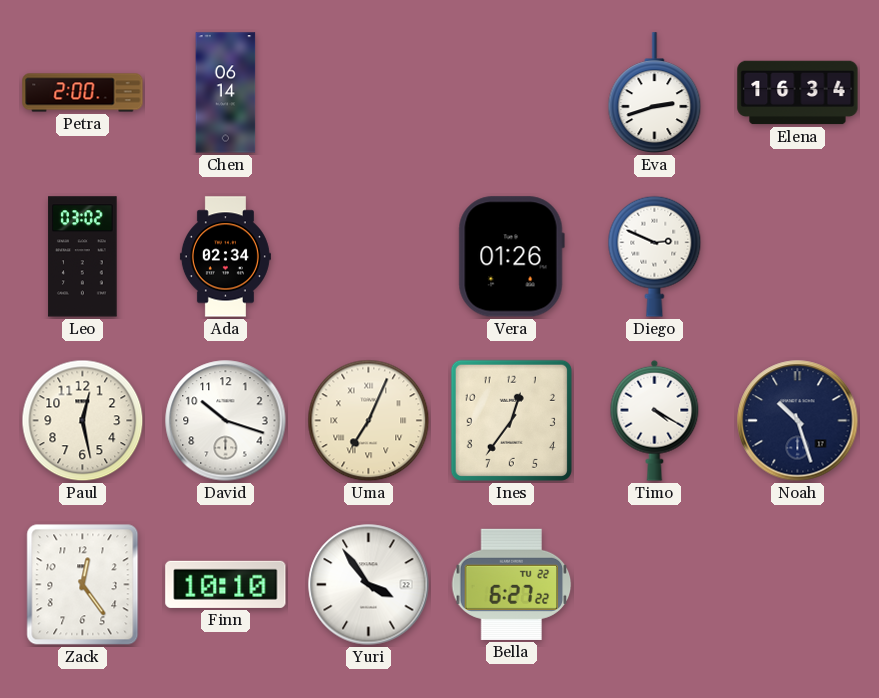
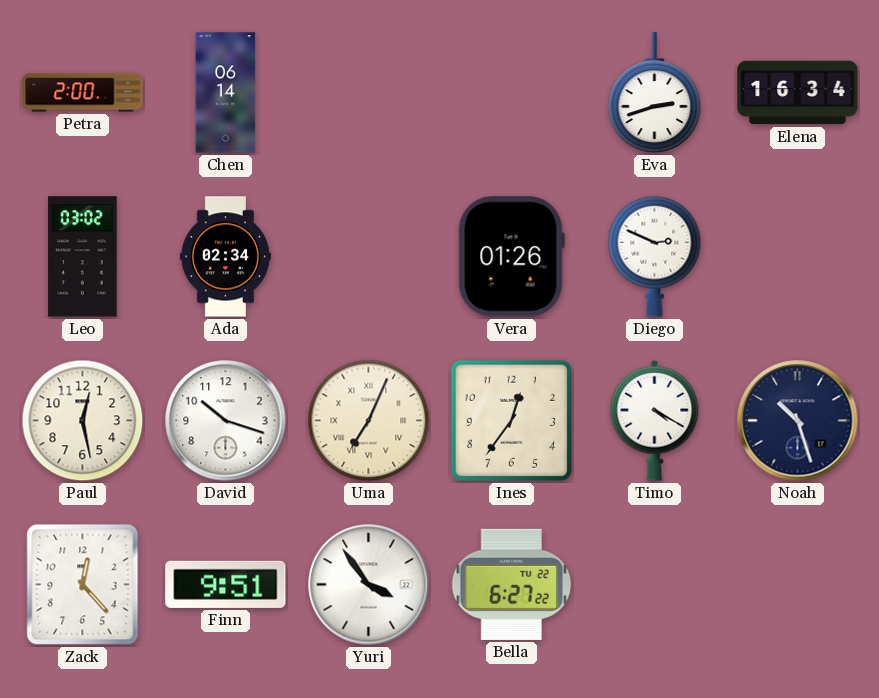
Zack: 12:24 -> 12:23 (83, 585)
Finn: 10:10 -> 9:51 (226, 584)
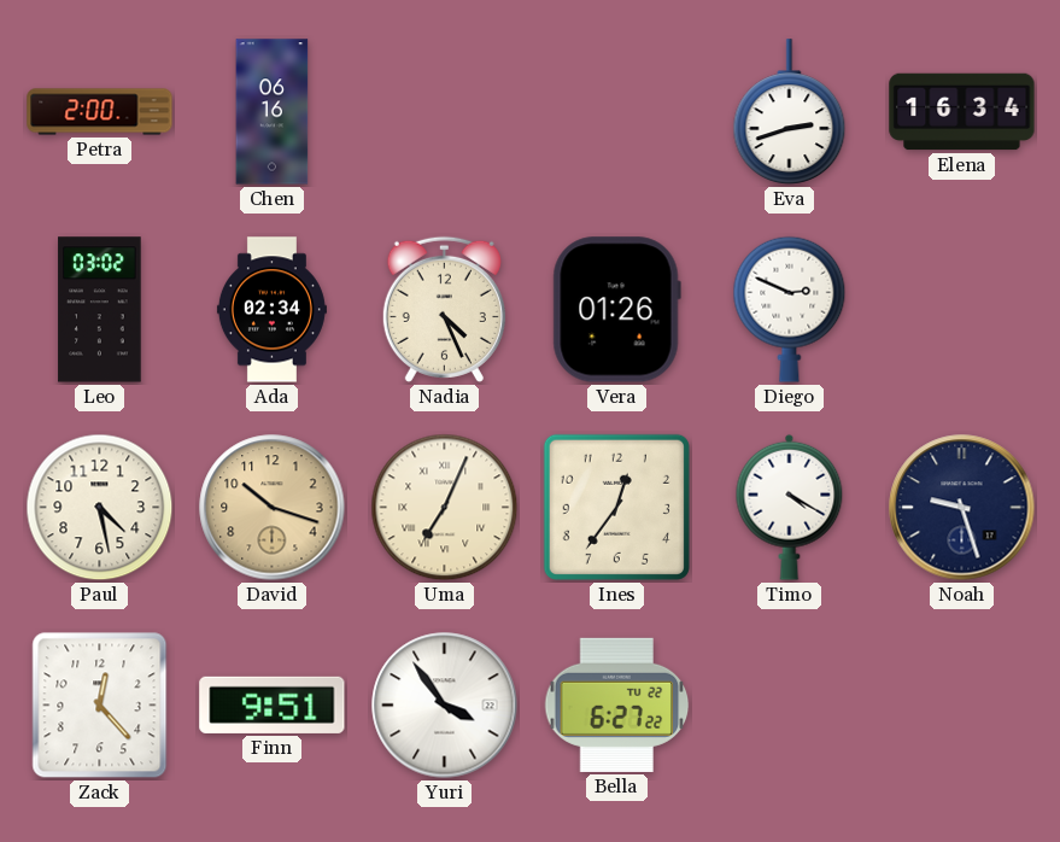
Chen: 06:14 -> 06:16 (273, 112)
Nadia: none -> 4:26 (444, 309)
Paul: 12:28 -> 4:28 (100, 508)
David dial: white -> champagne (273, 508)
Noah: 10:27 -> 9:27 (962, 508)
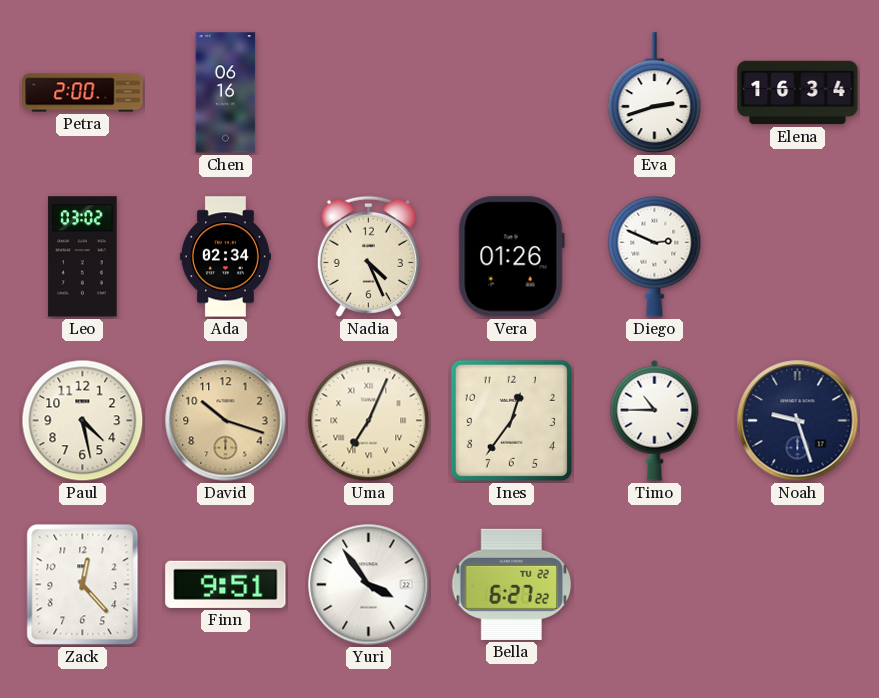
Timo: 4:20 -> 10:45 (655, 420)
